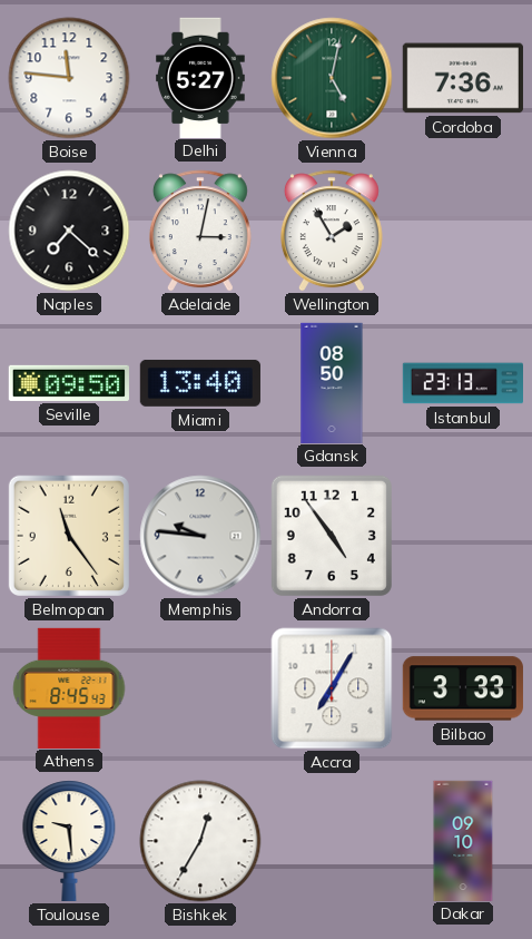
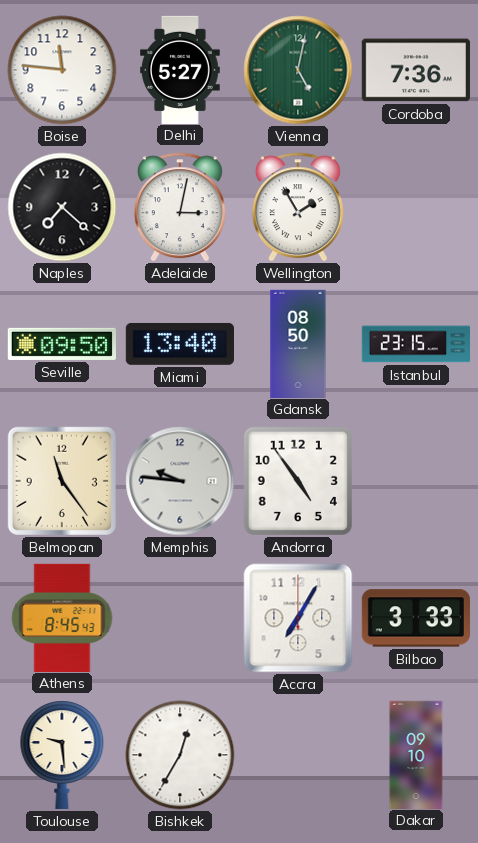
Istanbul: 23:13 -> 23:15 (415, 344)
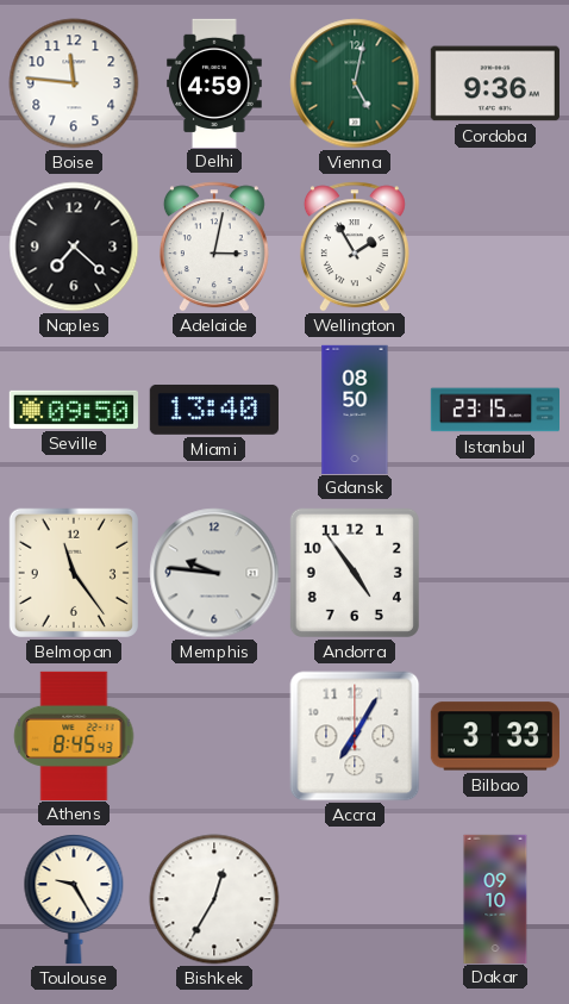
Delhi: 5:27 -> 4:59 (215, 82)
Cordoba: 7:36 -> 9:36 (495, 83)
Toulouse: 9:29 -> 9:25 (74, 899)
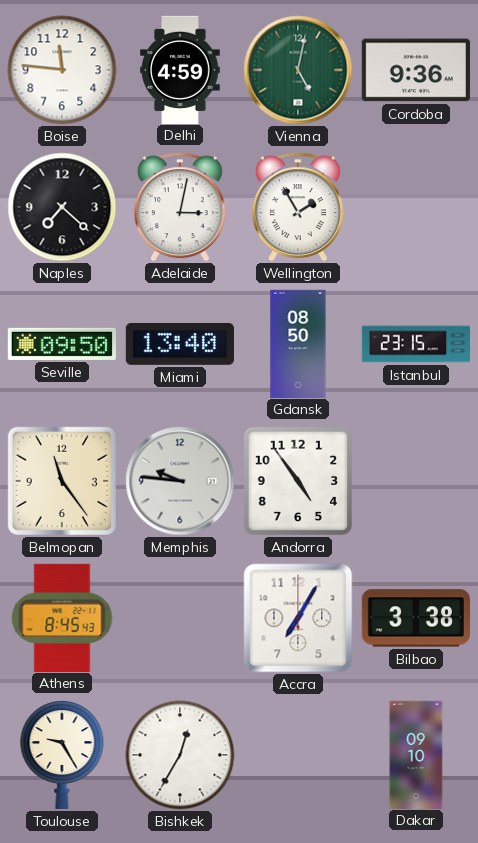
Bilbao: 3:33 -> 3:38 (416, 618)
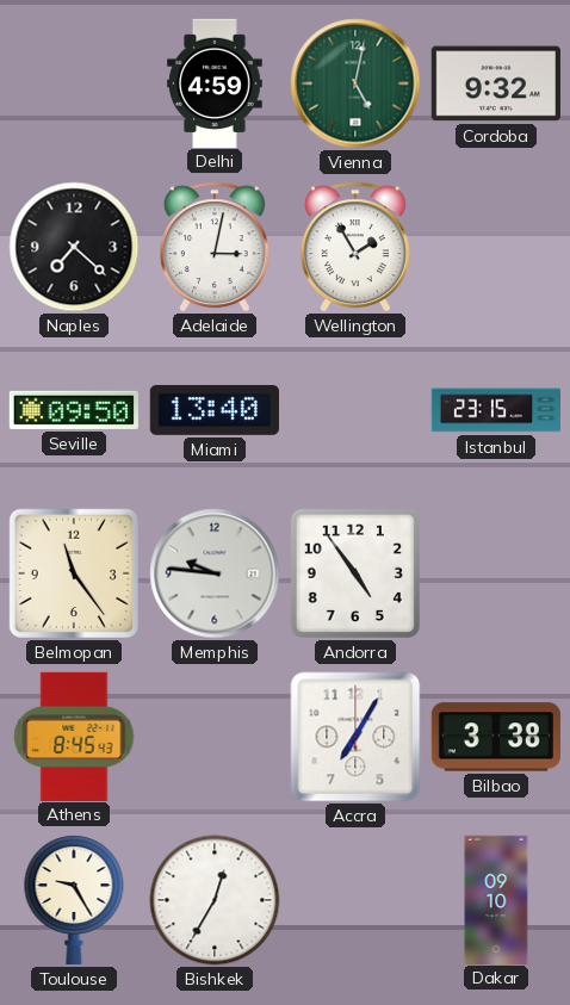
Boise: 11:46 -> none (62, 70)
Cordoba: 9:36 -> 9:32 (496, 83)
Gdansk: 08:50 -> none (298, 343)
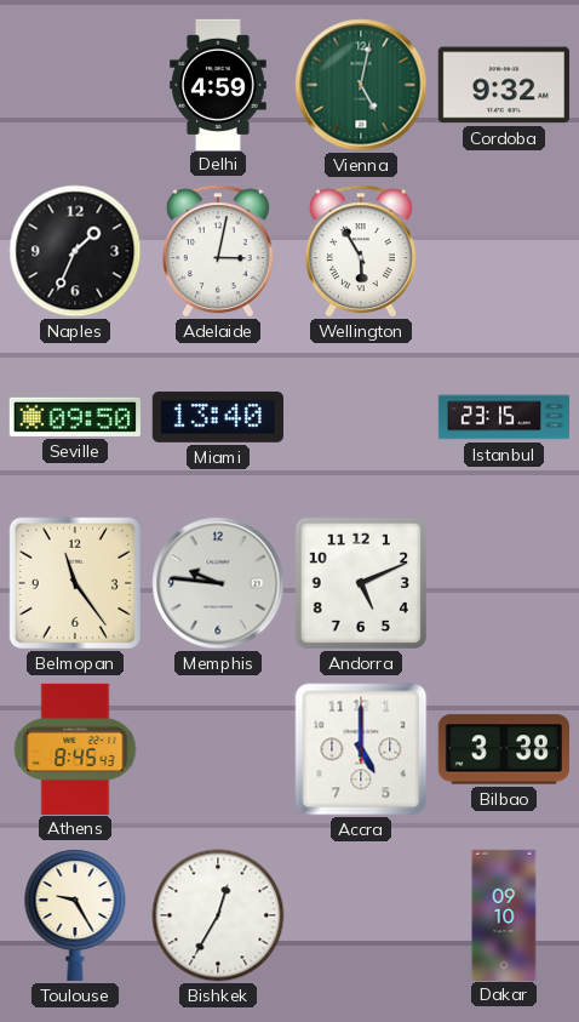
Naples: 7:22 -> 1:34 (75, 251)
Wellington: 1:55 -> 5:55 (361, 251)
Andorra: 4:54 -> 5:11 (361, 583)
Accra: 7:05 -> 5:00 (361, 749)
